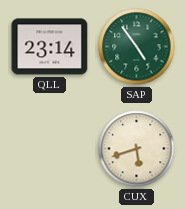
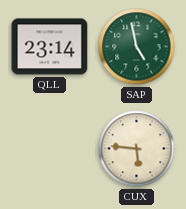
SAP: 4:54 -> 4:58 (137, 47)
CUX: 5:42 -> 5:46 (137, 149)
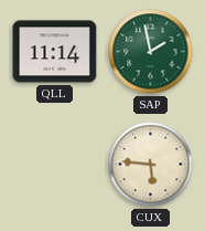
QLL: 23:14 -> 11:14 (55, 52)
SAP: 4:58 -> 1:58 (151, 52)
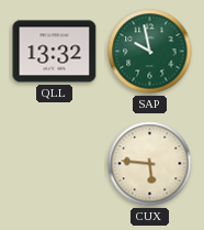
QLL: 11:14 -> 13:32 (55, 52)
SAP: 1:58 -> 9:58 (150, 52)
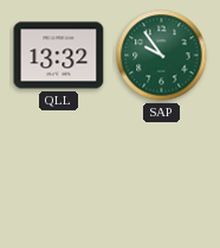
SAP: 9:58 -> 9:54 (162, 56)
CUX: 5:46 -> none (150, 164)
